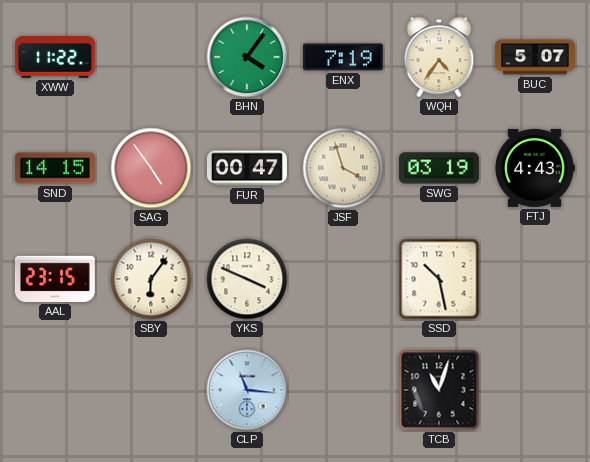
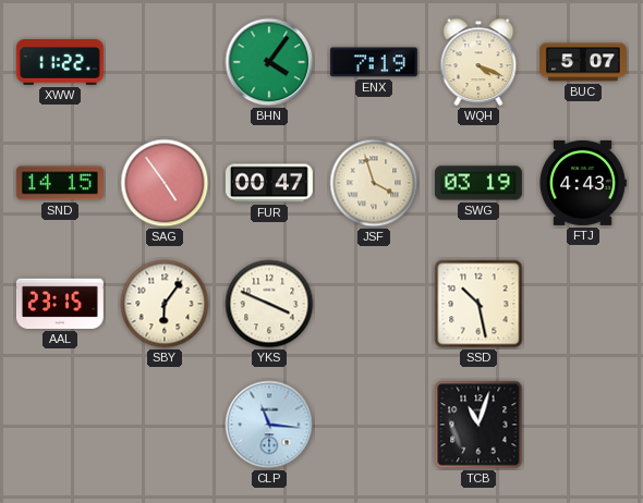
WQH: 4:36 -> 4:19 (478, 62)
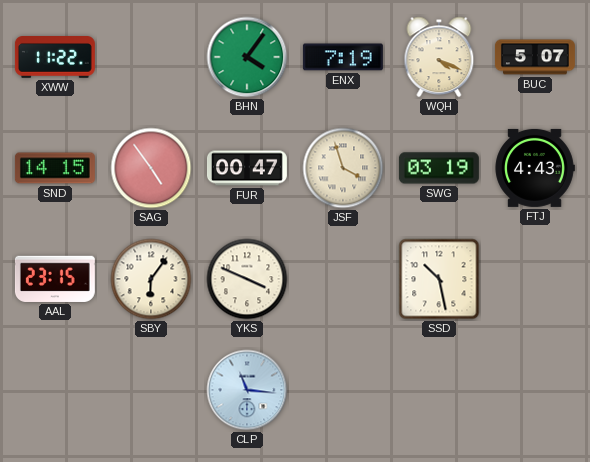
TCB: 11:03 -> none (478, 425)
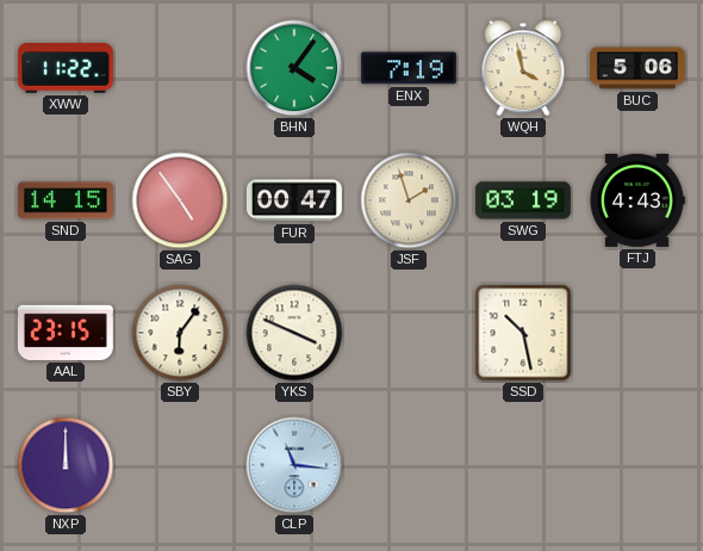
WQH: 4:19 -> 3:58 (523, 68)
BUC: 5:07 -> 5:06 (637, 68)
JSF: 3:57 -> 1:57 (409, 200)
NXP: none -> 12:00 (66, 465)
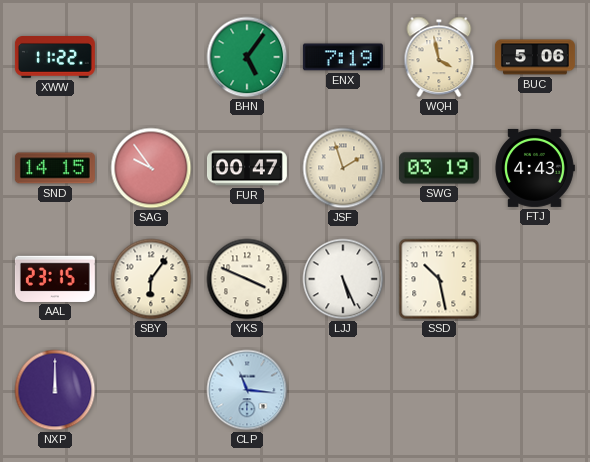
BHN: 4:06 -> 5:06 (247, 57)
SAG: 4:54 -> 9:54 (151, 168)
LJJ: none -> 5:26 (343, 279)
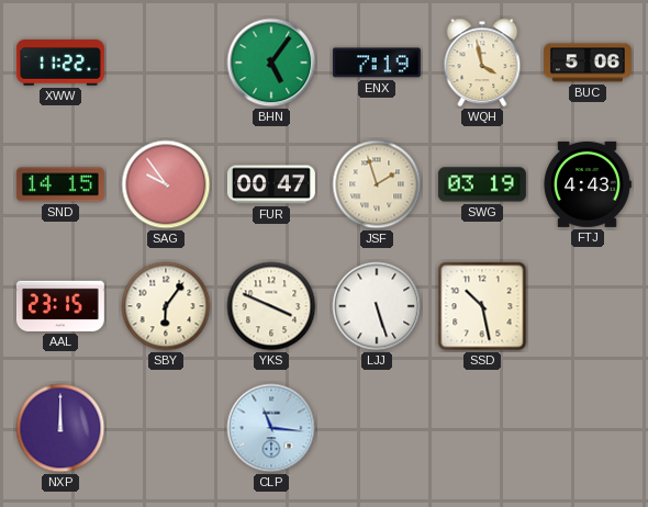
LJJ: 5:26 -> 5:27 (377, 306)
